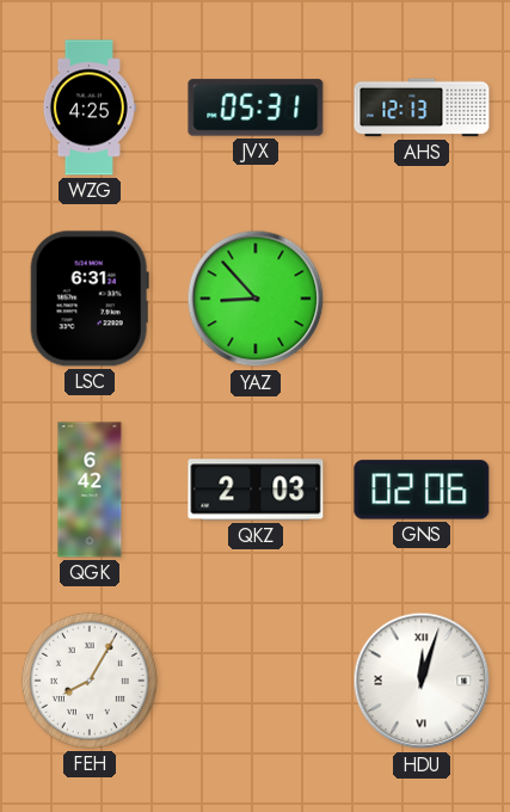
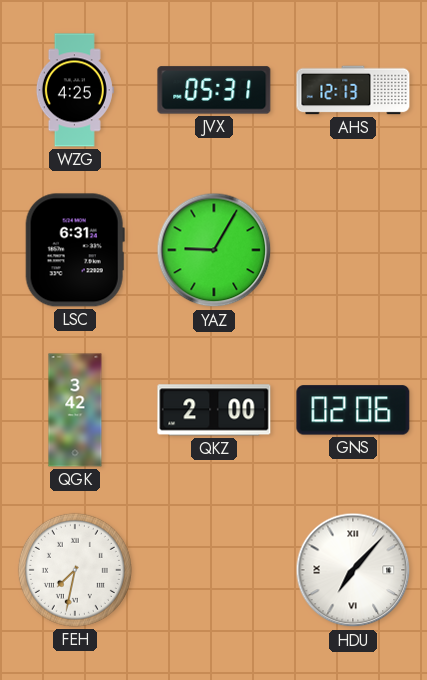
YAZ: 8:53 -> 9:05 (214, 250)
QGK: 6:42 -> 3:42 (75, 410)
QKZ: 2:03 -> 2:00 (214, 410)
FEH: 8:05 -> 7:32 (75, 570)
HDU: 12:03 -> 7:07 (353, 570)
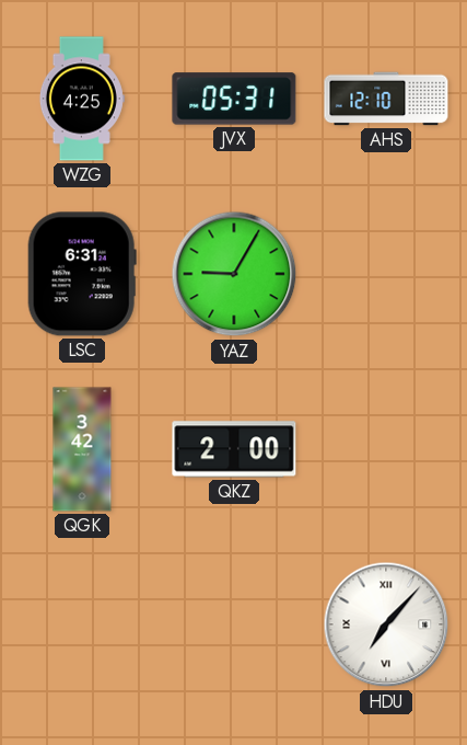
AHS: 12:13 -> 12:10 (386, 99)
GNS: 02:06 -> none (353, 410)
FEH: 7:32 -> none (75, 570)
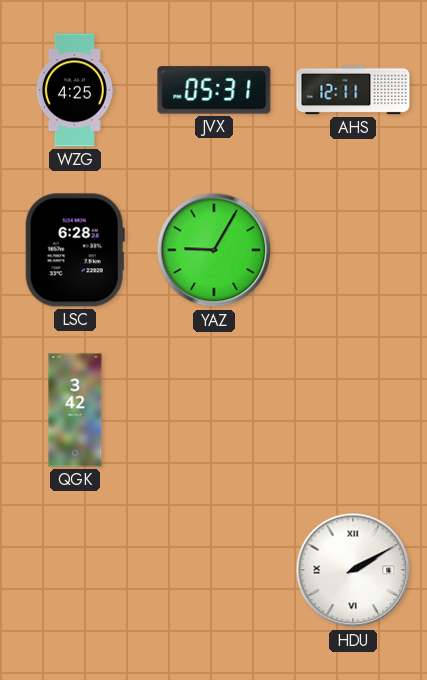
AHS: 12:10 -> 12:11 (353, 90)
LSC: 6:31 -> 6:28 (75, 250)
QKZ: 2:00 -> none (234, 449)
HDU: 7:07 -> 2:10 (353, 570)
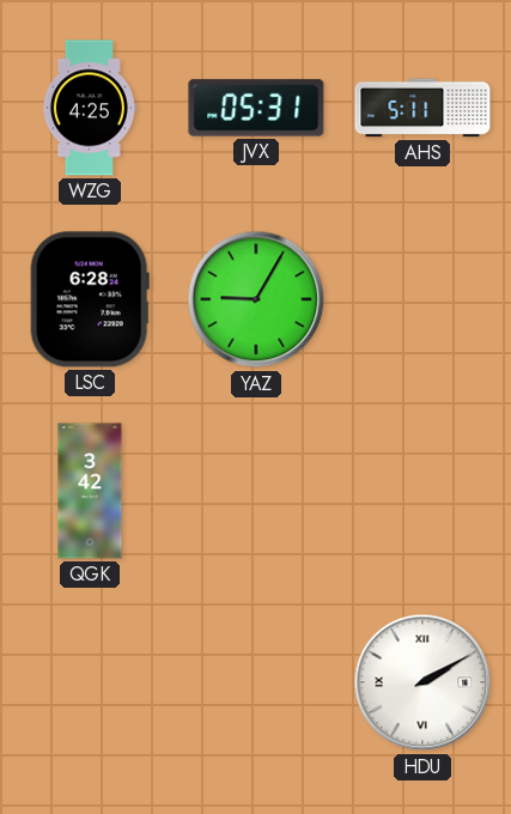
AHS: 12:11 -> 5:11 (422, 108)
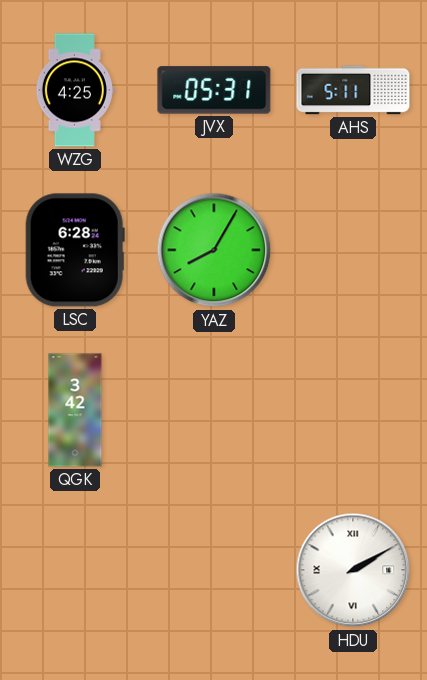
YAZ: 9:05 -> 8:05 (214, 250)
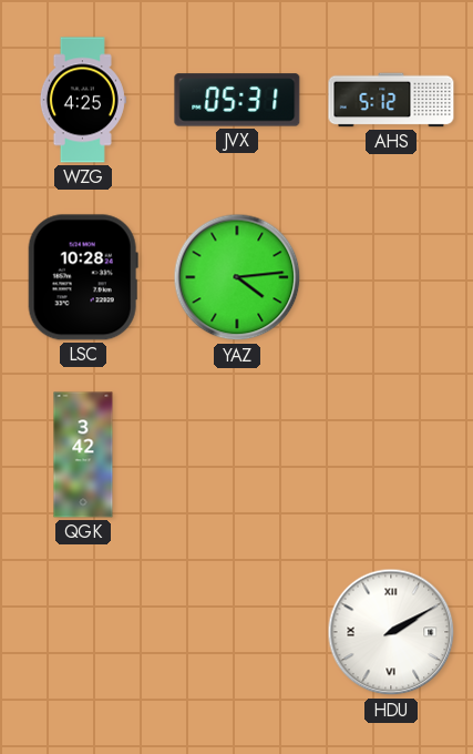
AHS: 5:11 -> 5:12 (391, 100)
LSC: 6:28 -> 10:28 (83, 277)
YAZ: 8:05 -> 4:14 (237, 277)
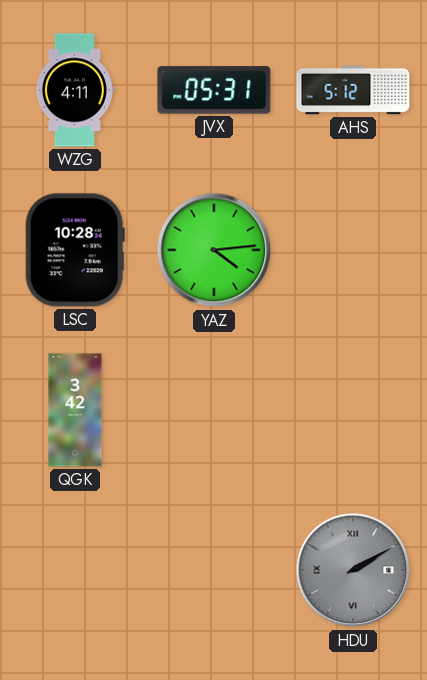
WZG: 4:25 -> 4:11 (75, 90)
HDU dial: white -> grey (353, 570)
